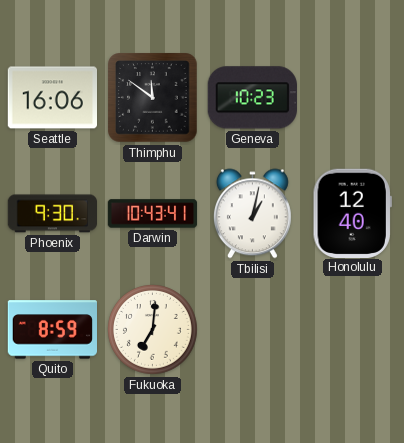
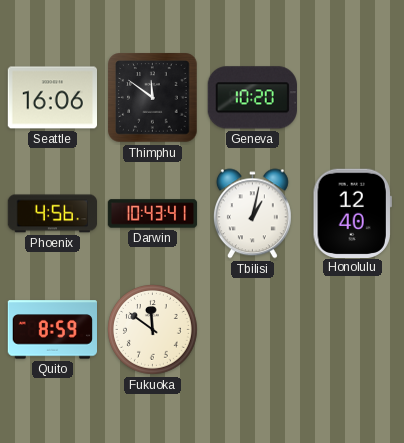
Geneva: 10:23 -> 10:20 (252, 98)
Phoenix: 9:30 -> 4:56 (52, 214)
Fukuoka: 7:01 -> 11:51 (153, 330)
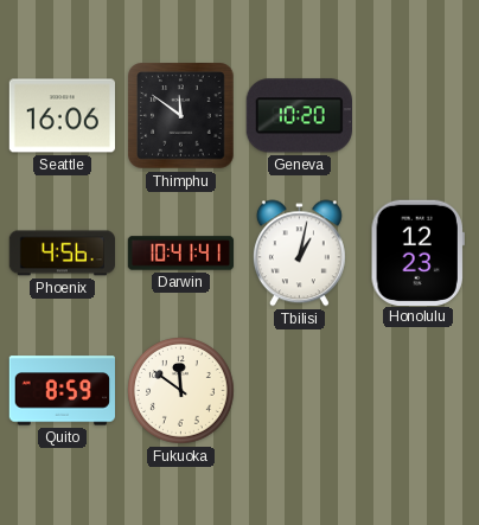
Darwin: 10:43 -> 10:41 (181, 254)
Honolulu: 12:40 -> 12:23 (417, 252)
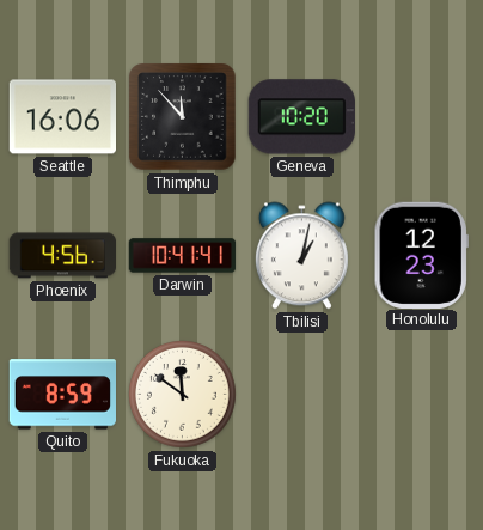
Thimphu: 11:51 -> 11:53 (183, 117)
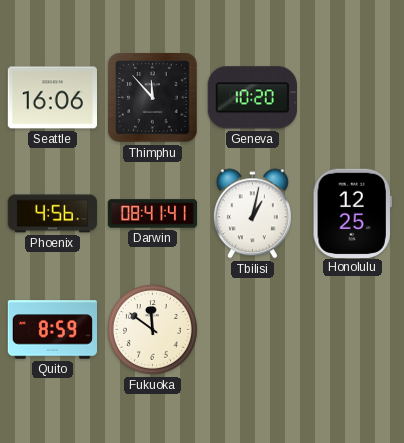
Darwin: 10:41 -> 08:41 (153, 214)
Honolulu: 12:23 -> 12:25 (352, 213)
